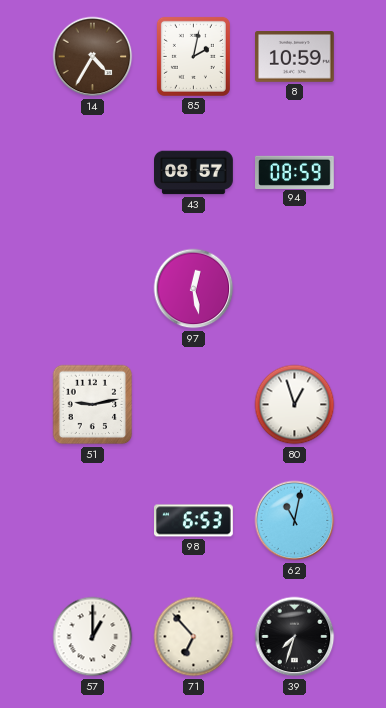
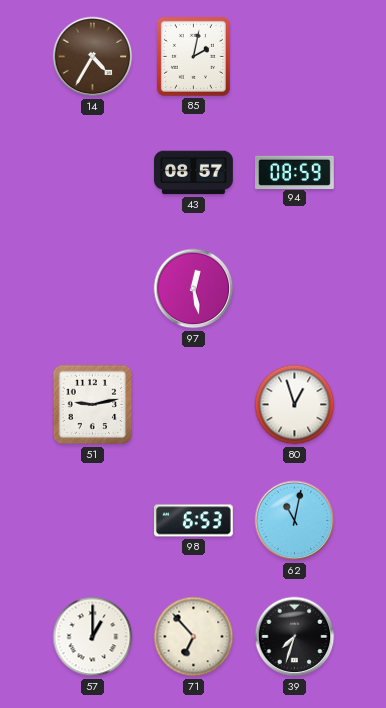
8: 10:59 -> none (295, 57)
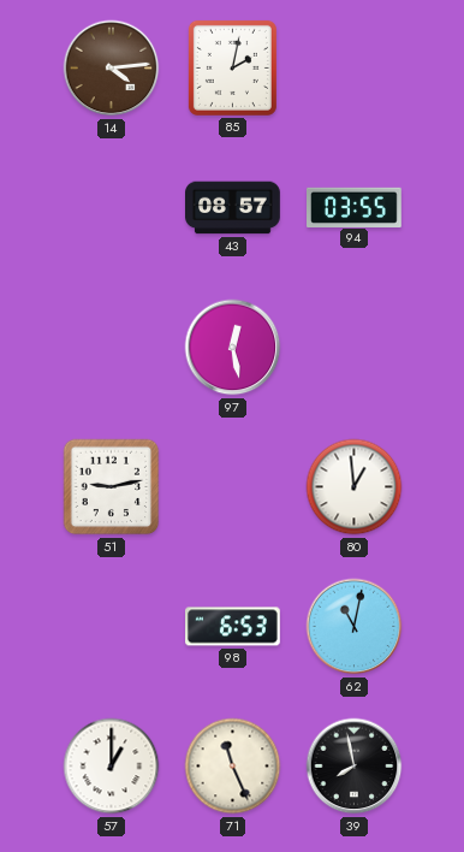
14: 4:35 -> 4:14 (112, 69)
94: 08:59 -> 03:55 (355, 207)
80: 12:57 -> 12:59 (355, 487)
71: 6:53 -> 11:26 (233, 767)
39: 7:33 -> 7:58 (355, 767)
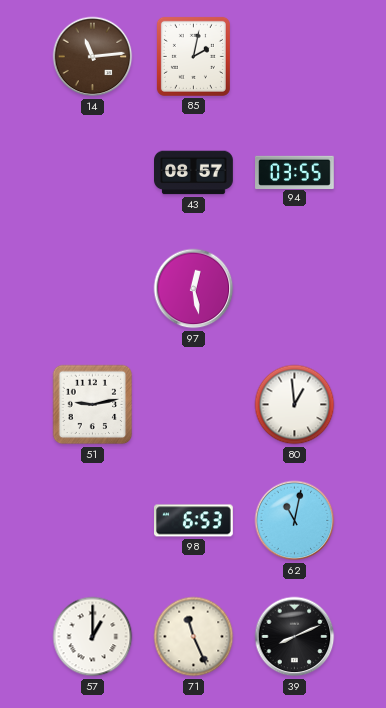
14: 4:14 -> 11:14 (93, 57)
39: 7:58 -> 8:11 (295, 637)
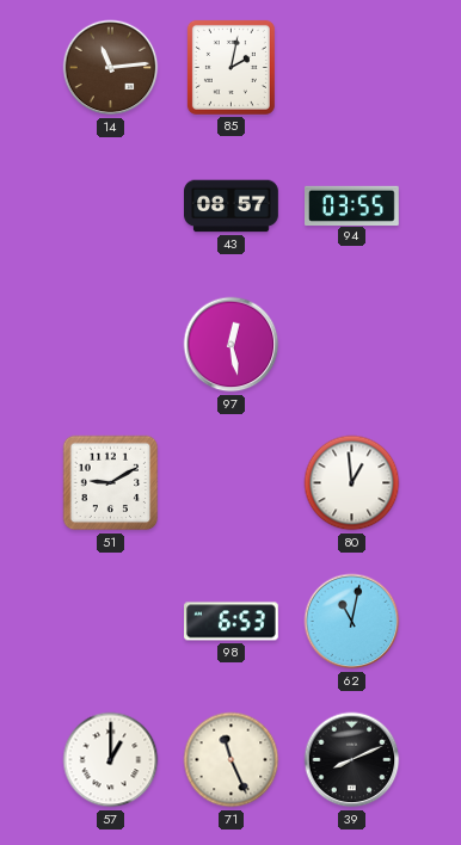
51: 9:13 -> 9:10 (111, 483)
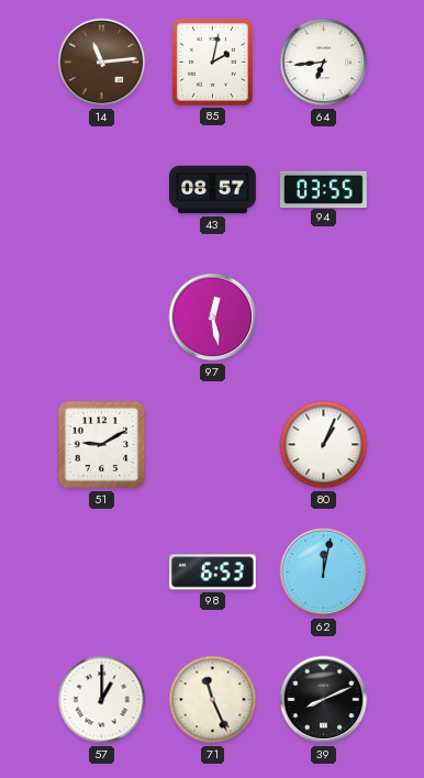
64: none -> 6:44 (324, 63)
80: 12:59 -> 1:04 (324, 445)
62: 11:02 -> 12:02 (324, 573)
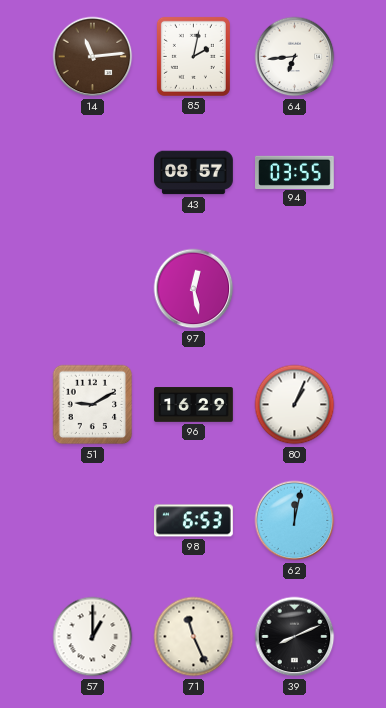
96: none -> 16:29 (194, 405)
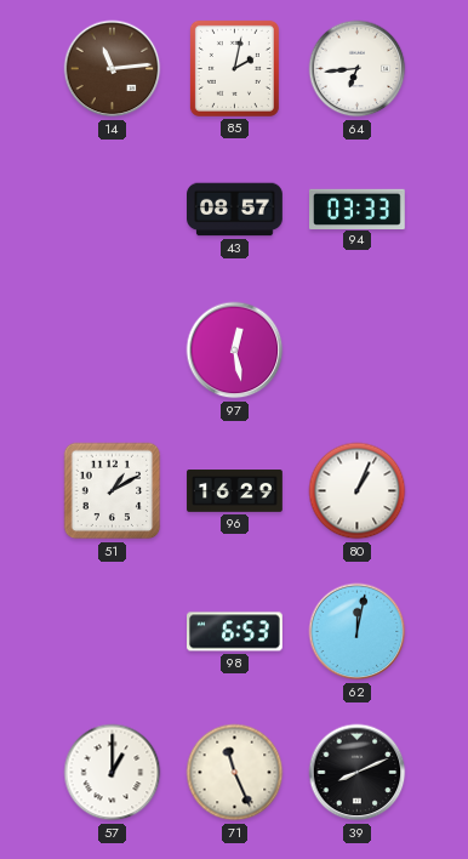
94: 03:55 -> 03:33 (358, 209)
51: 9:10 -> 1:10 (113, 491)
